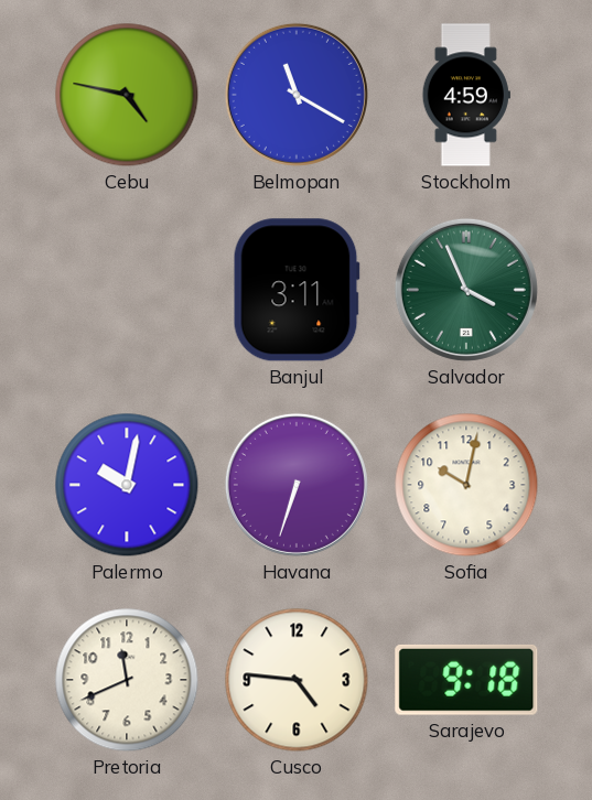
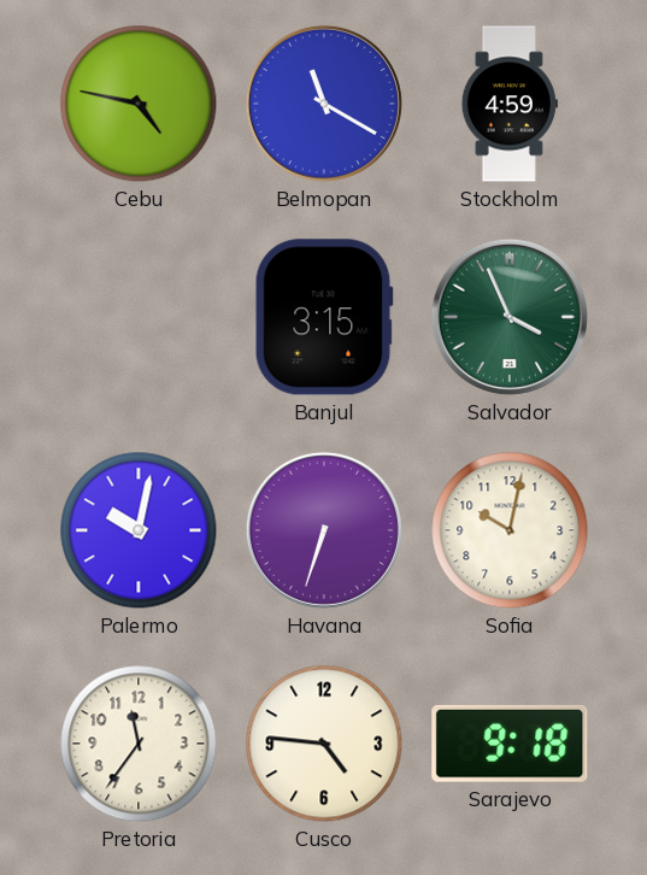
Banjul: 3:11 -> 3:15 (324, 317)
Pretoria: 11:41 -> 11:36 (139, 744)
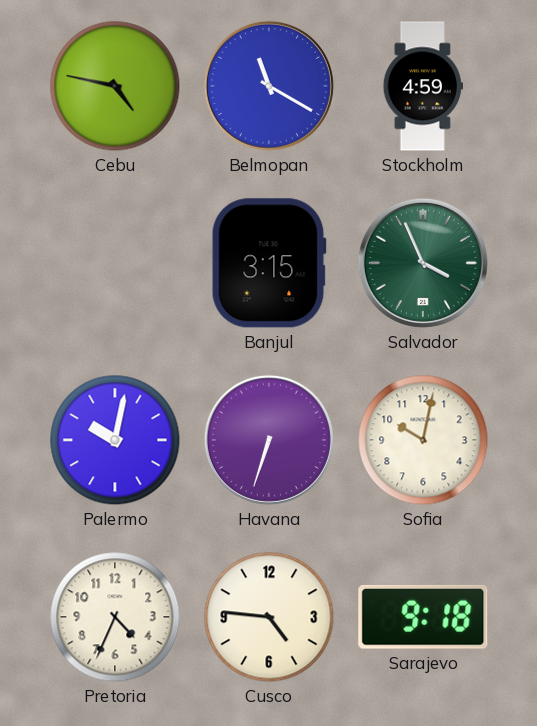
Pretoria: 11:36 -> 4:34 (115, 617)
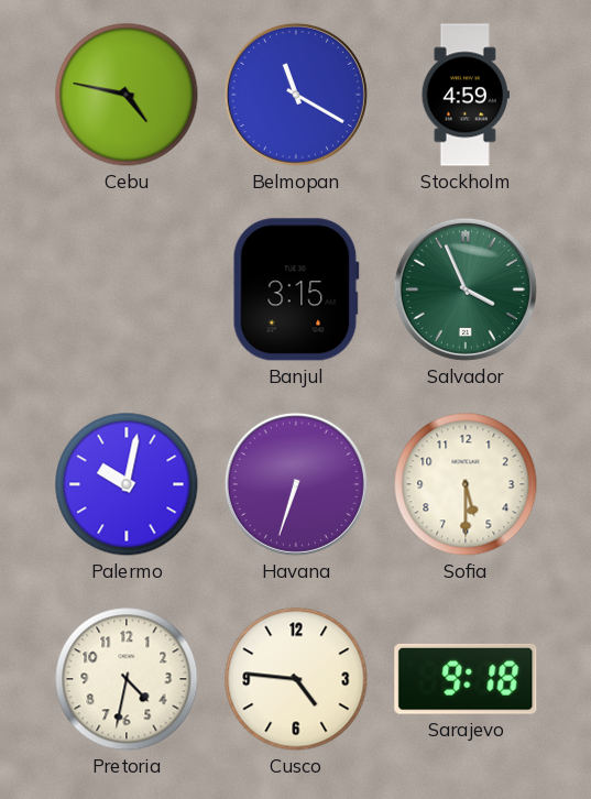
Sofia: 10:02 -> 5:30 (466, 484)
Pretoria: 4:34 -> 4:32 (127, 679)
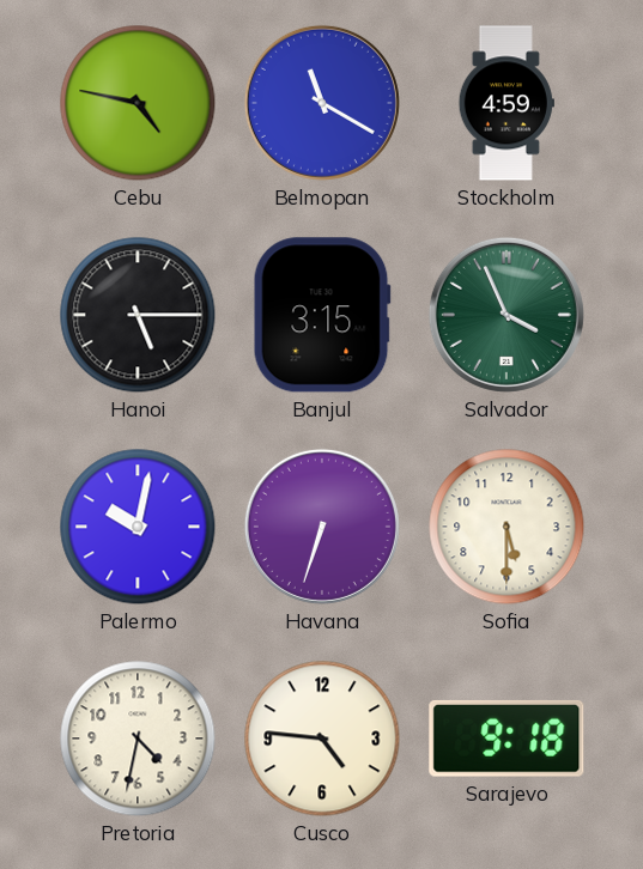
Hanoi: none -> 5:15 (138, 315)
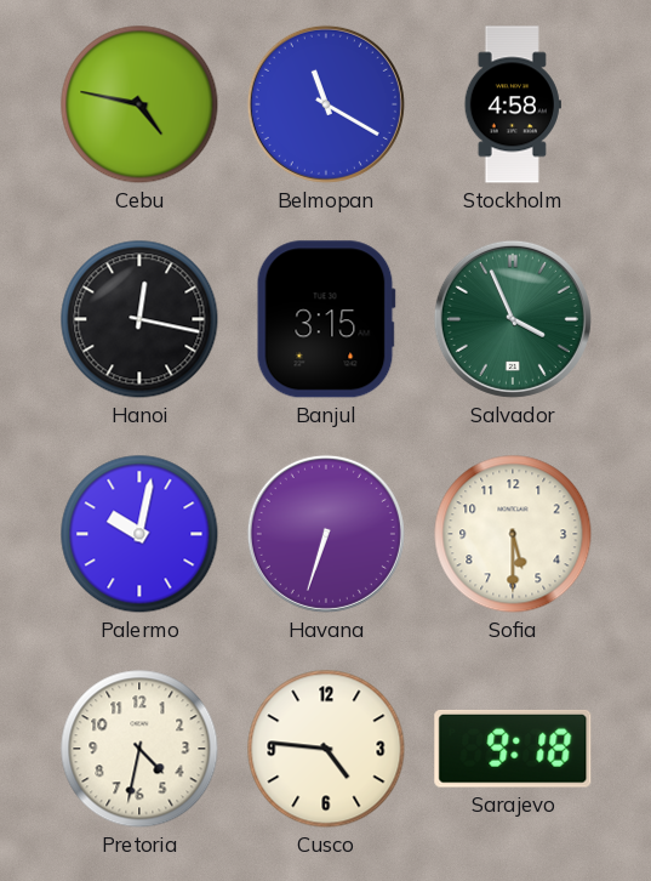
Stockholm: 4:59 -> 4:58 (513, 104)
Hanoi: 5:15 -> 12:17 (139, 319)
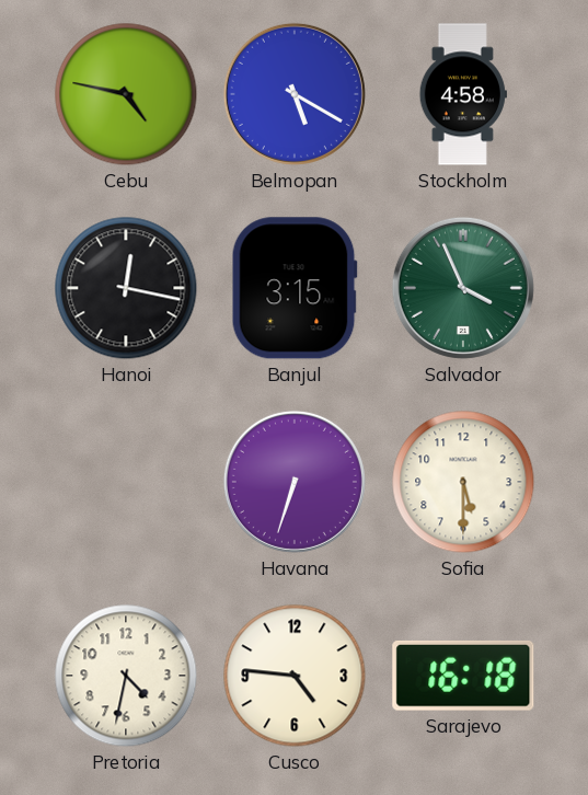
Belmopan: 11:20 -> 5:20 (295, 94)
Palermo: 10:02 -> none (139, 534)
Sarajevo: 9:18 -> 16:18 (463, 676)
